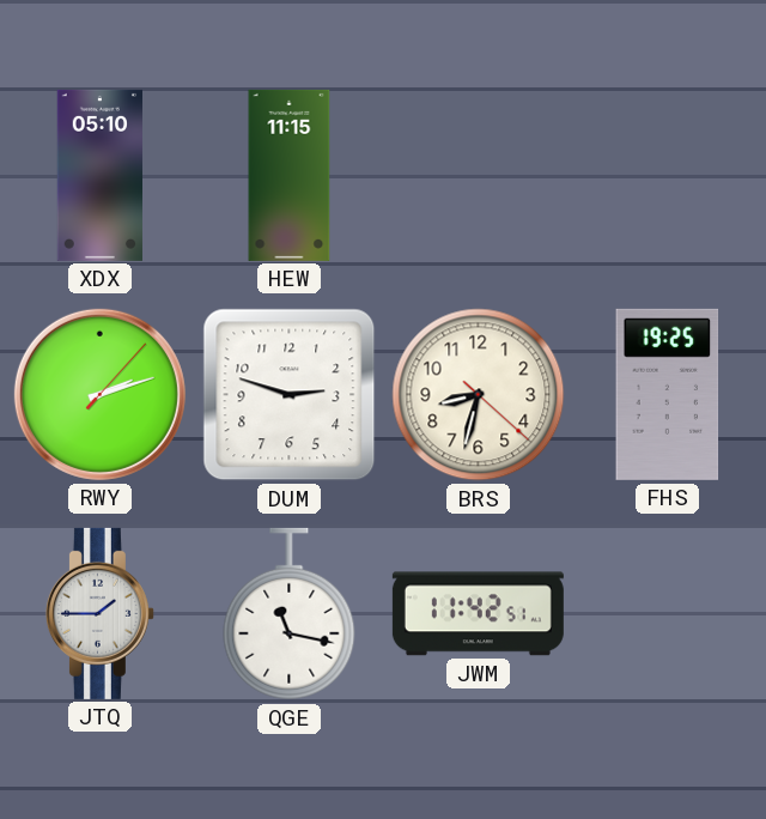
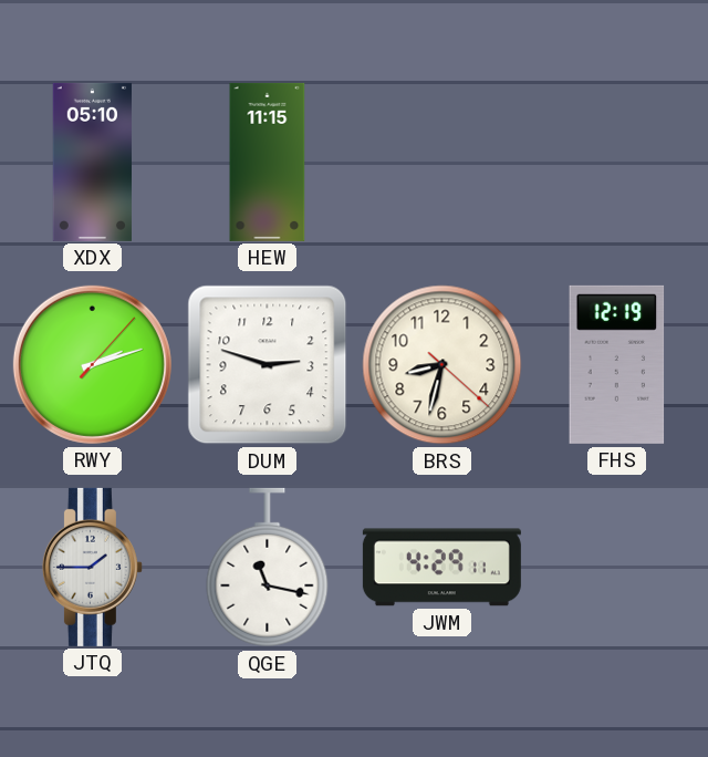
FHS: 19:25 -> 12:19 (617, 364)
JWM: 11:42 -> 4:29 (441, 568)
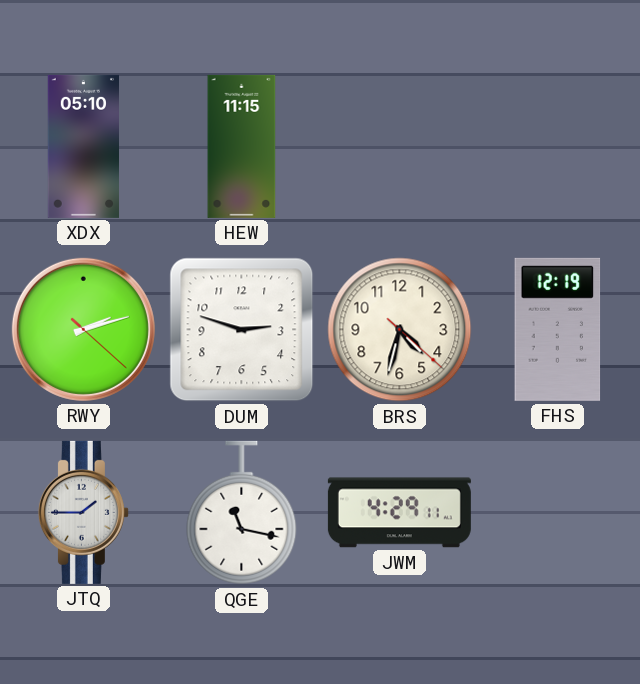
RWY: 2:12:07 -> 2:12:22 (83, 329)
BRS: 8:32 -> 4:32 (400, 330)
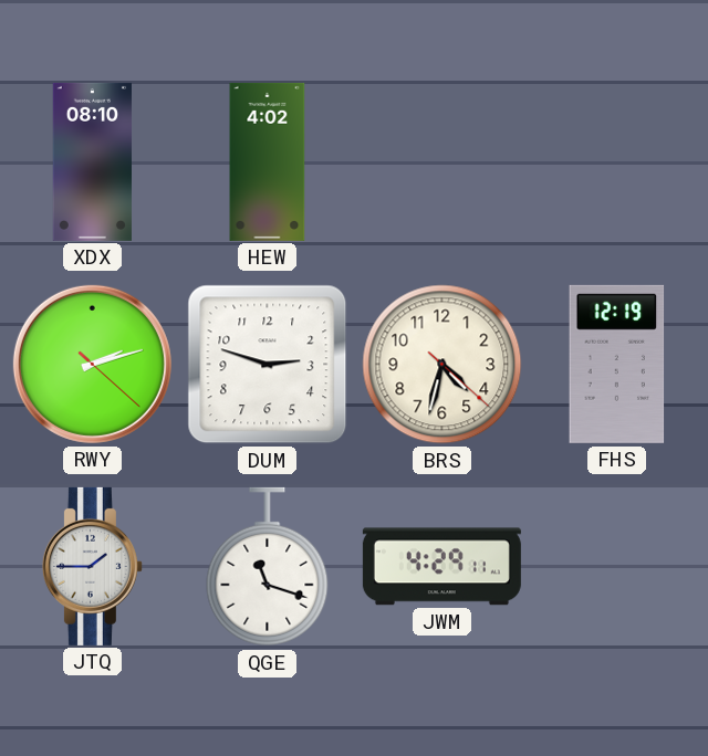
XDX: 05:10 -> 08:10 (92, 161)
HEW: 11:15 -> 4:02 (268, 161)
QGE: 11:17 -> 11:18 (268, 567)
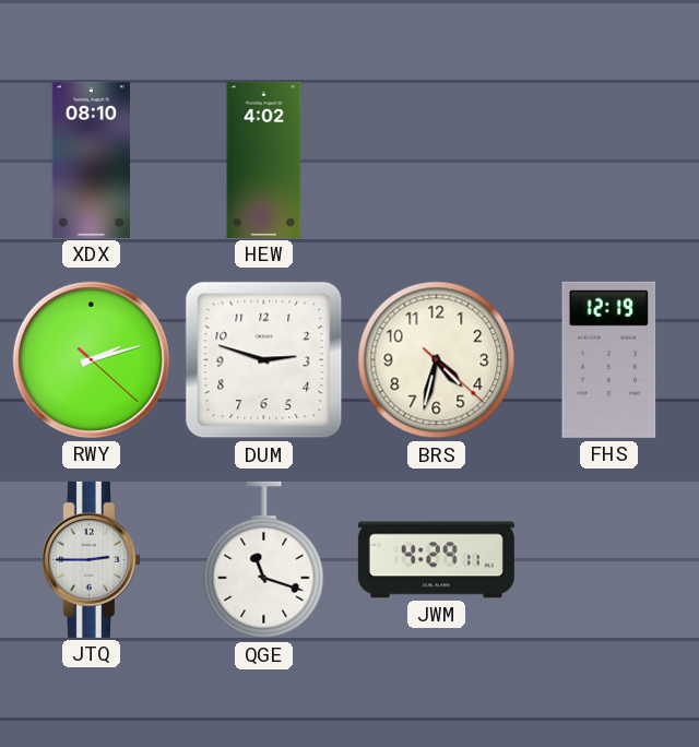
JTQ: 1:45 -> 2:45 (91, 559)
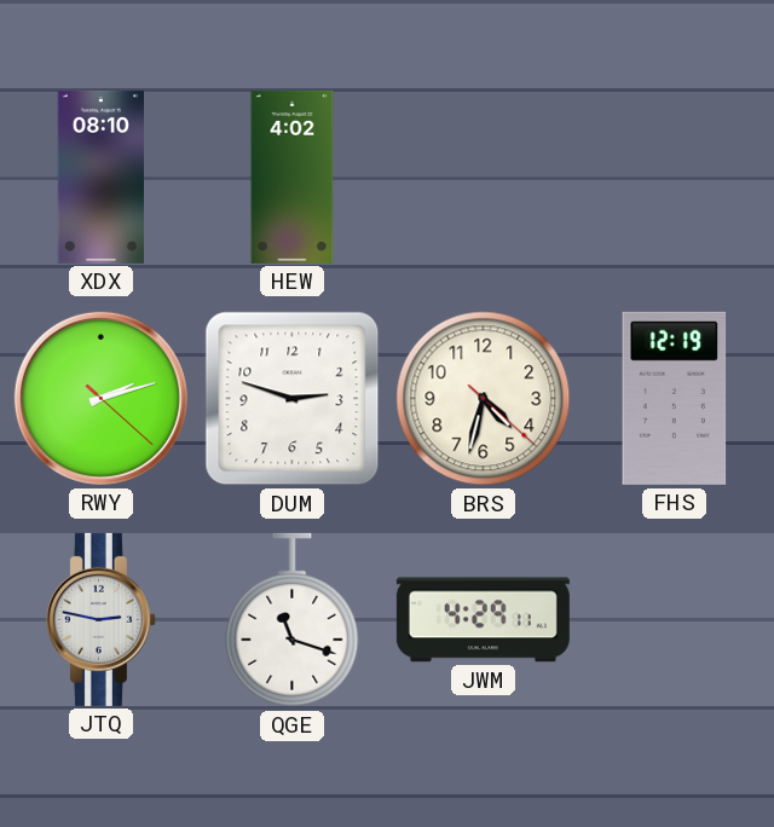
JTQ: 2:45 -> 2:47 (100, 619)
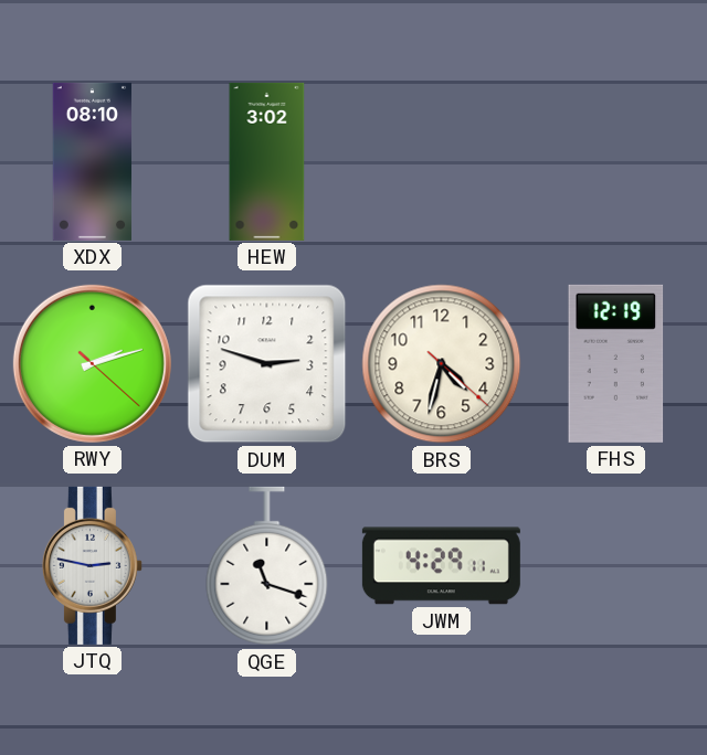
HEW: 4:02 -> 3:02 (267, 161)
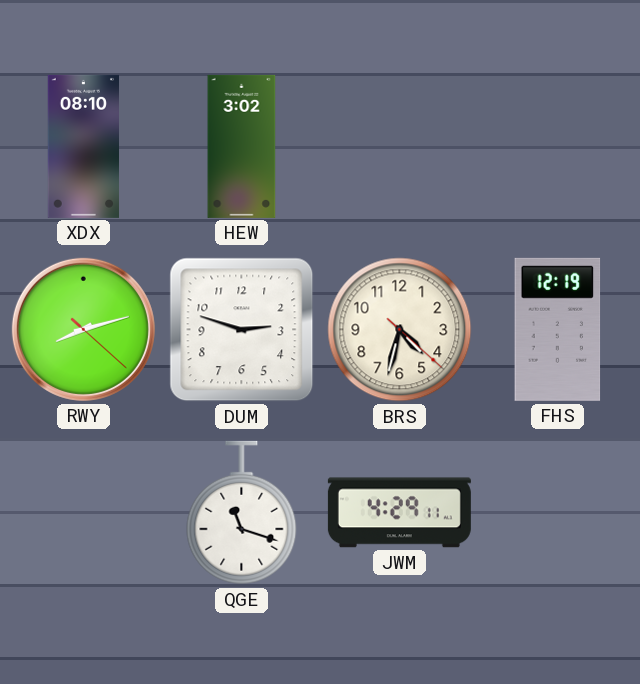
RWY: 2:12 -> 8:12 (83, 329)
JTQ: 2:47 -> none (92, 565)
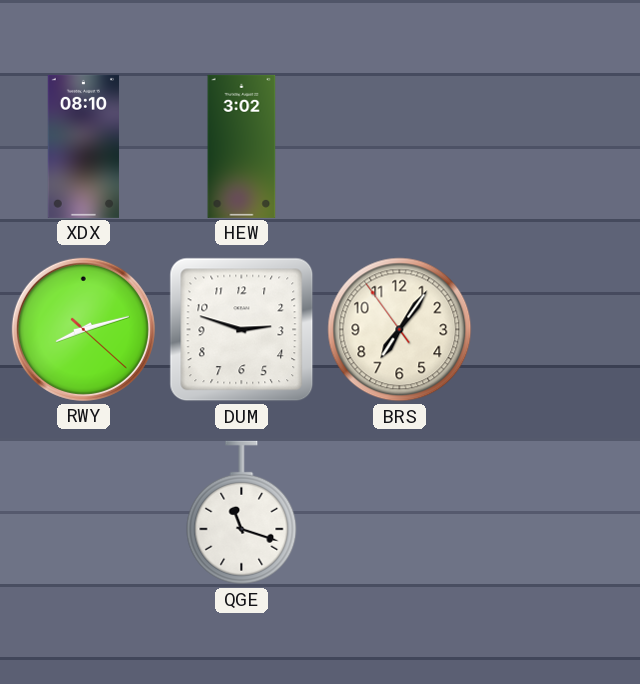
BRS: 4:32 -> 7:05 (400, 330)
FHS: 12:19 -> none (558, 329)
JWM: 4:29 -> none (399, 513)
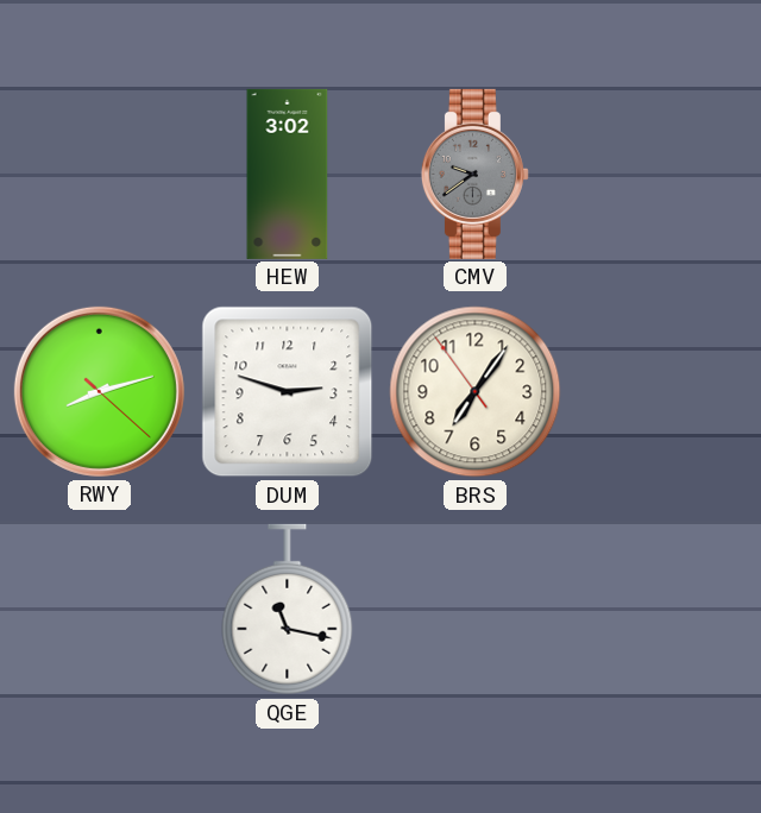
XDX: 08:10 -> none (83, 146)
CMV: none -> 9:39 (474, 174)
QGE: 11:18 -> 11:17 (288, 610)
